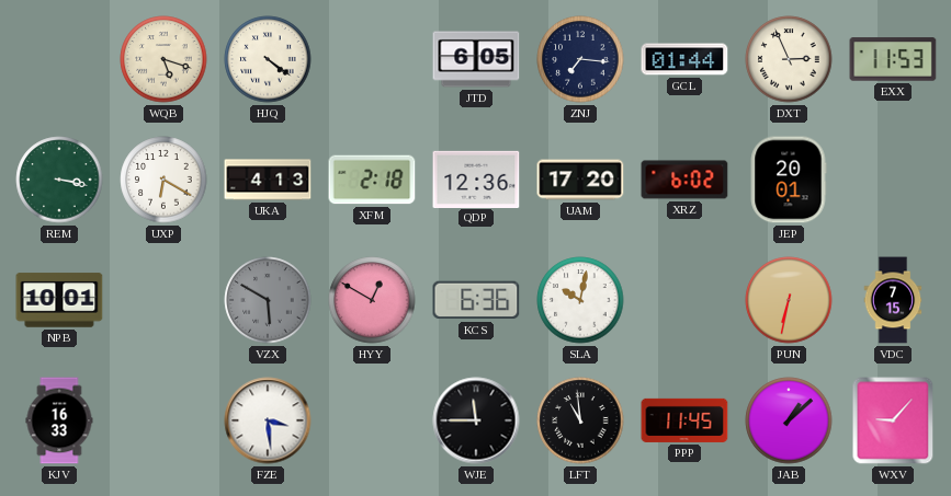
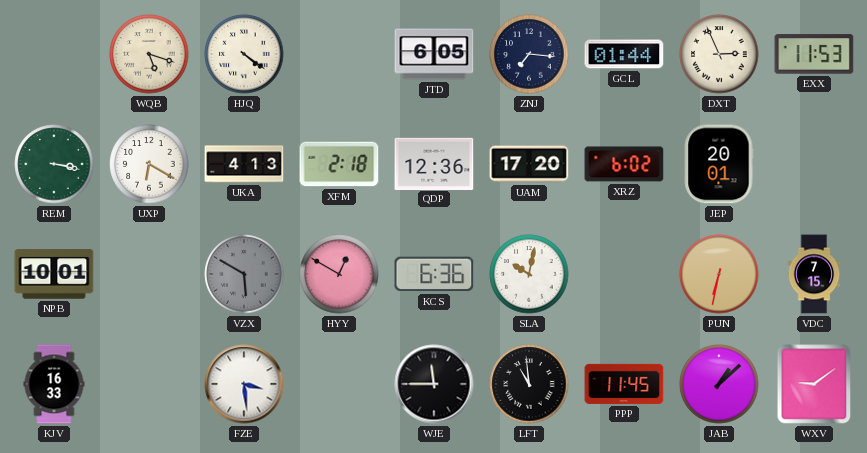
WXV: 9:07 -> 9:09 (814, 384)
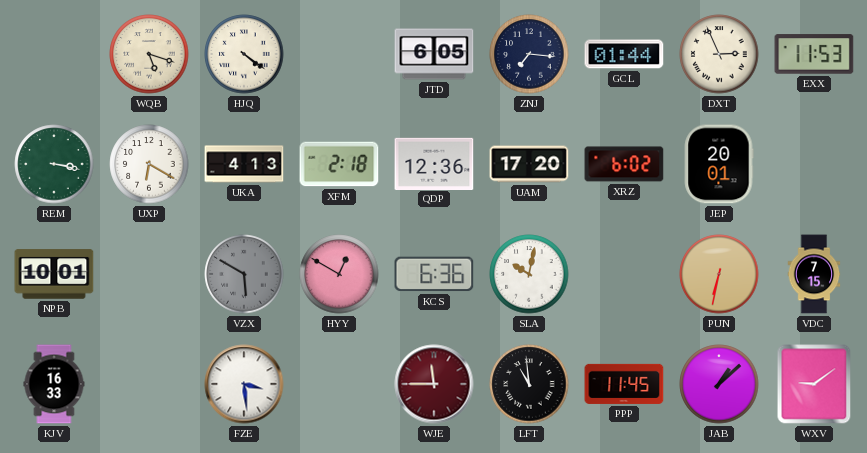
WJE dial: black -> burgundy (434, 384)
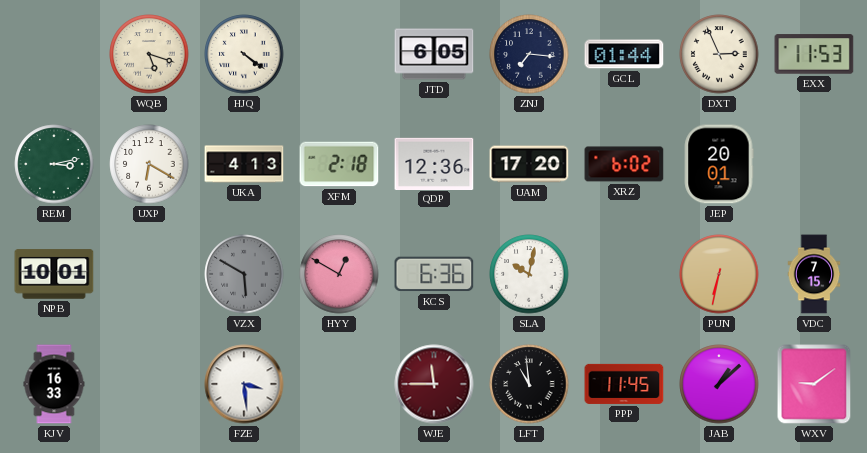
REM: 3:17 -> 3:13 (54, 164)
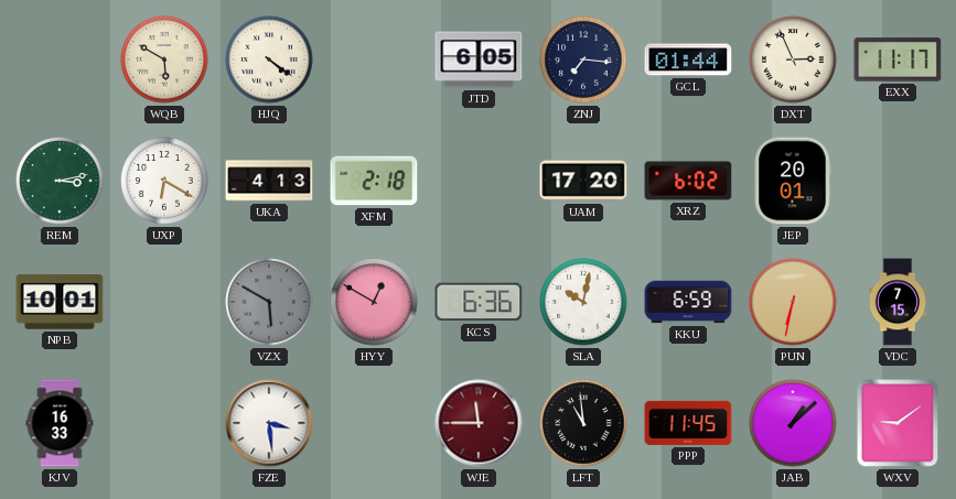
WQB: 5:18 -> 5:50 (164, 59)
EXX: 11:53 -> 11:17 (898, 59)
QDP: 12:36 -> none (434, 163)
KKU: none -> 6:59 (688, 302)
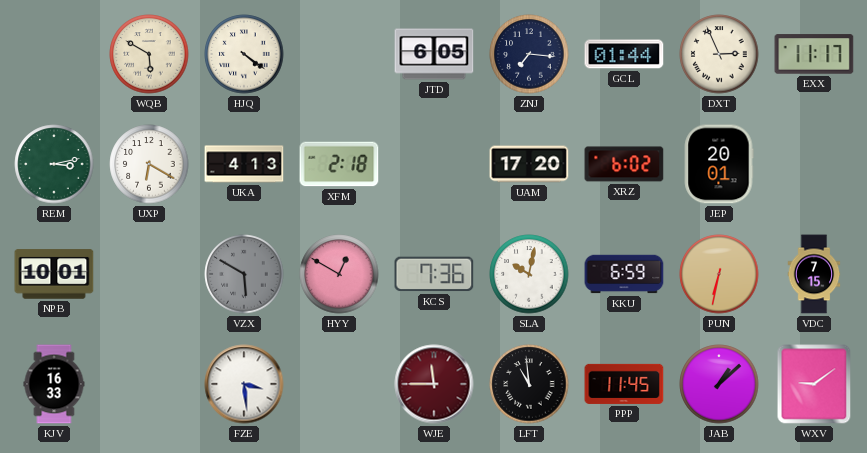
KCS: 6:36 -> 7:36 (434, 274)
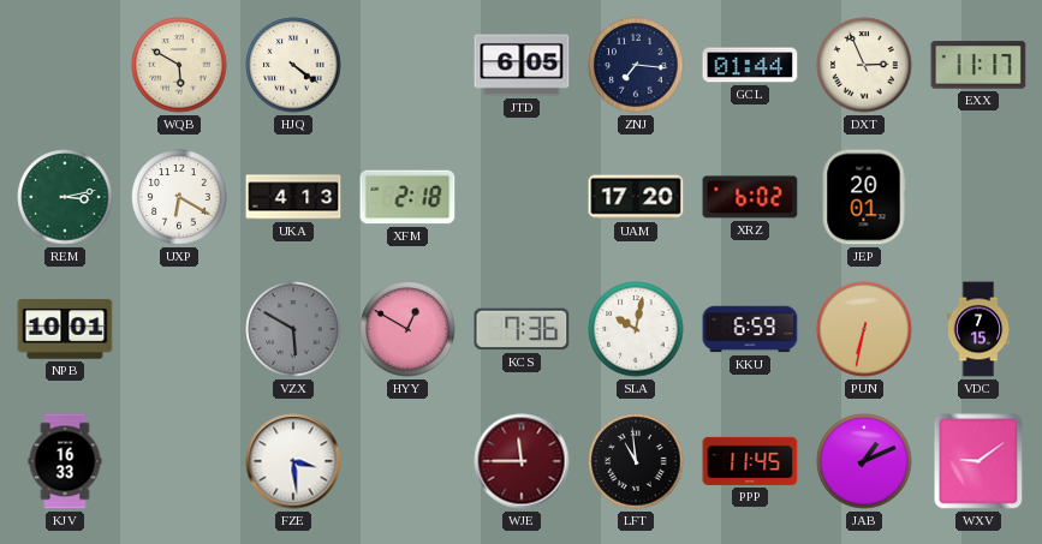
JAB: 1:08 -> 1:11 (864, 461)
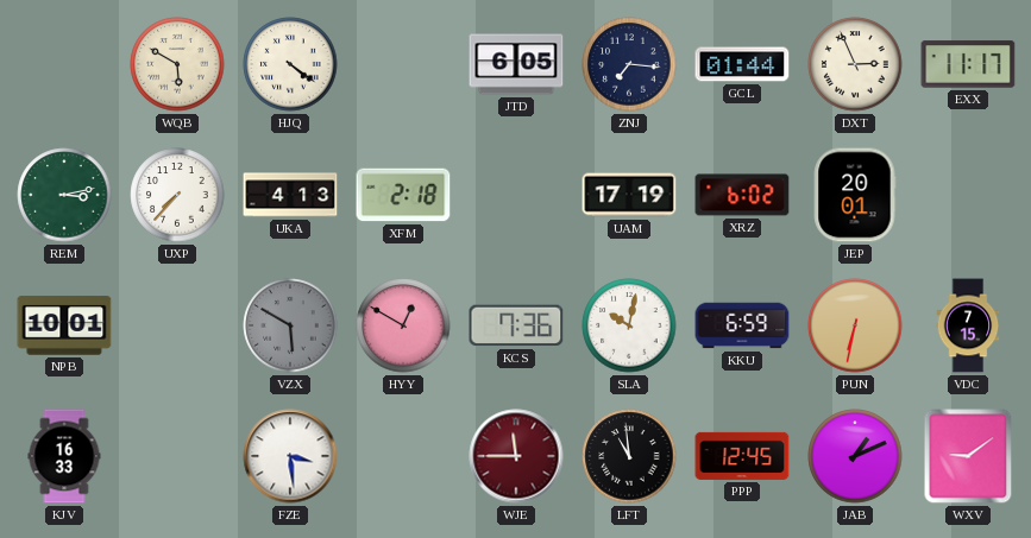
UXP: 6:20 -> 7:37 (177, 195)
UAM: 17:20 -> 17:19 (629, 195)
PPP: 11:45 -> 12:45 (742, 456)
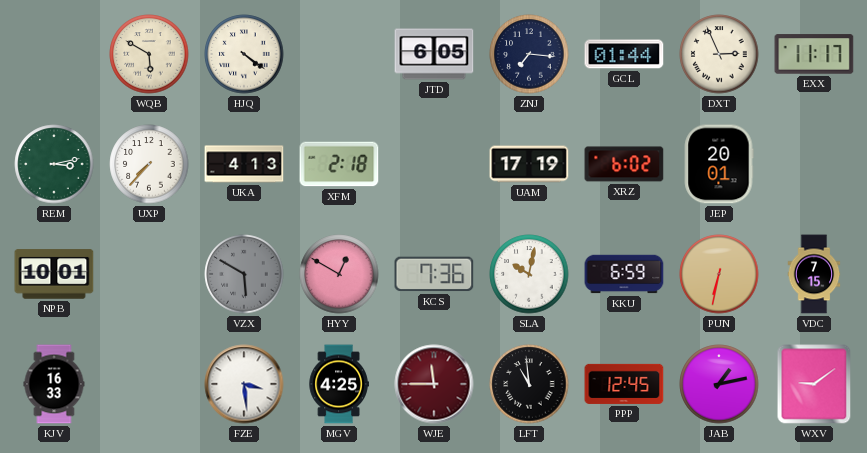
MGV: none -> 4:25 (339, 384)
JAB: 1:11 -> 1:13 (719, 384)
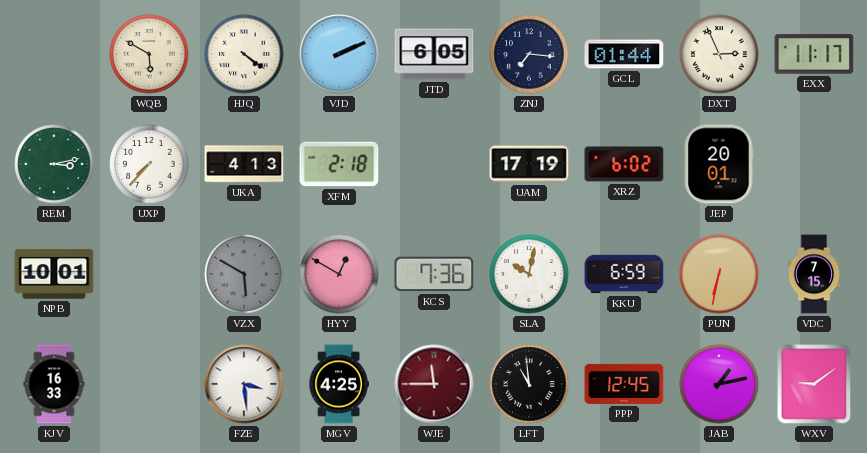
VJD: none -> 2:11 (339, 54)
